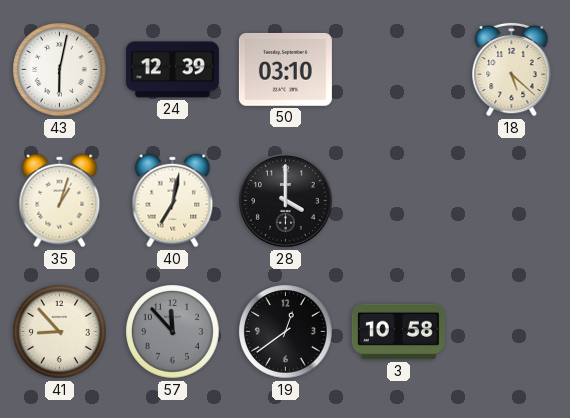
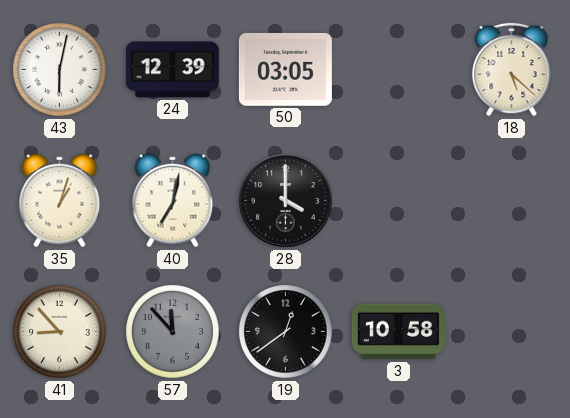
50: 03:10 -> 03:05 (285, 69)
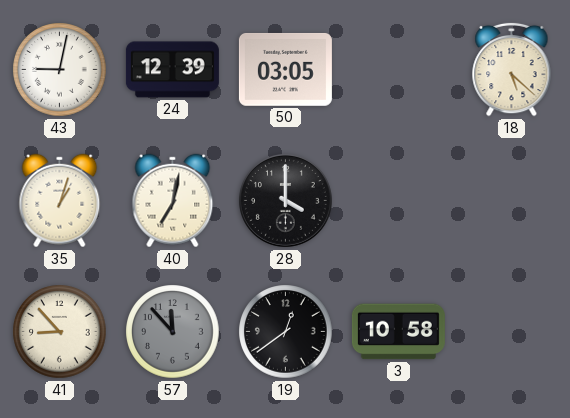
43: 6:02 -> 9:02 (60, 70)
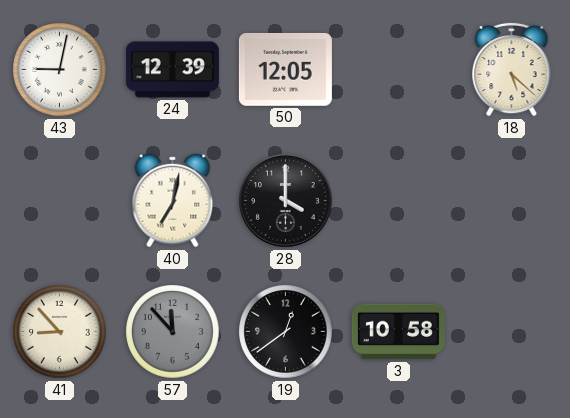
50: 03:05 -> 12:05 (285, 69)
35: 1:03 -> none (60, 201)
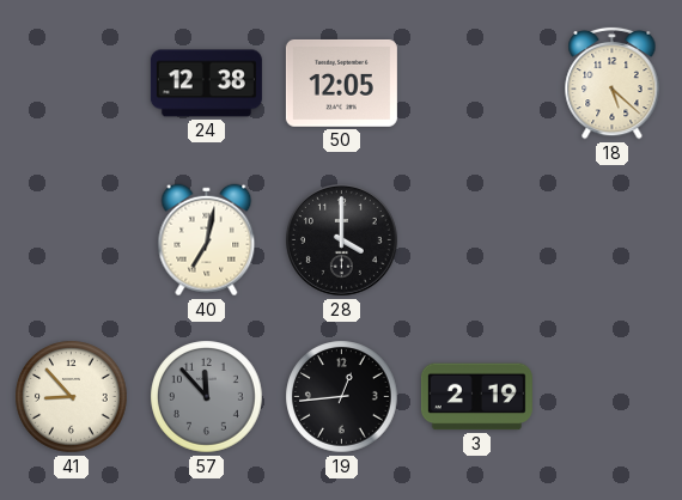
43: 9:02 -> none (60, 70)
24: 12:39 -> 12:38 (206, 84)
19: 12:39 -> 12:44 (342, 397)
3: 10:58 -> 2:19 (476, 397)
